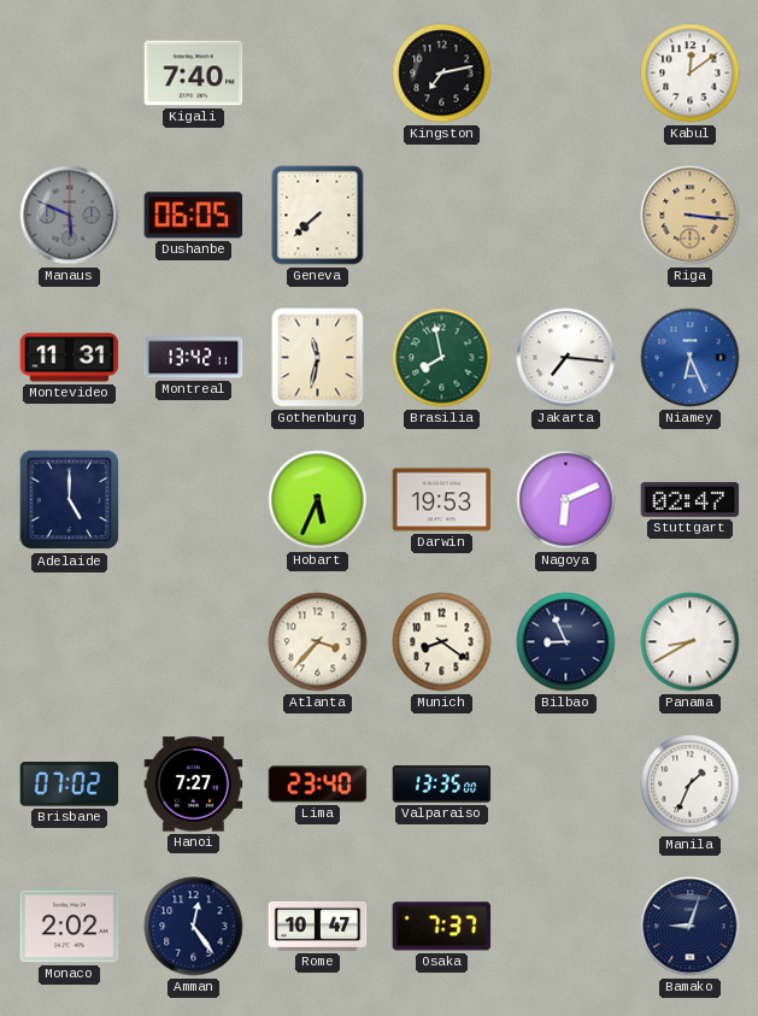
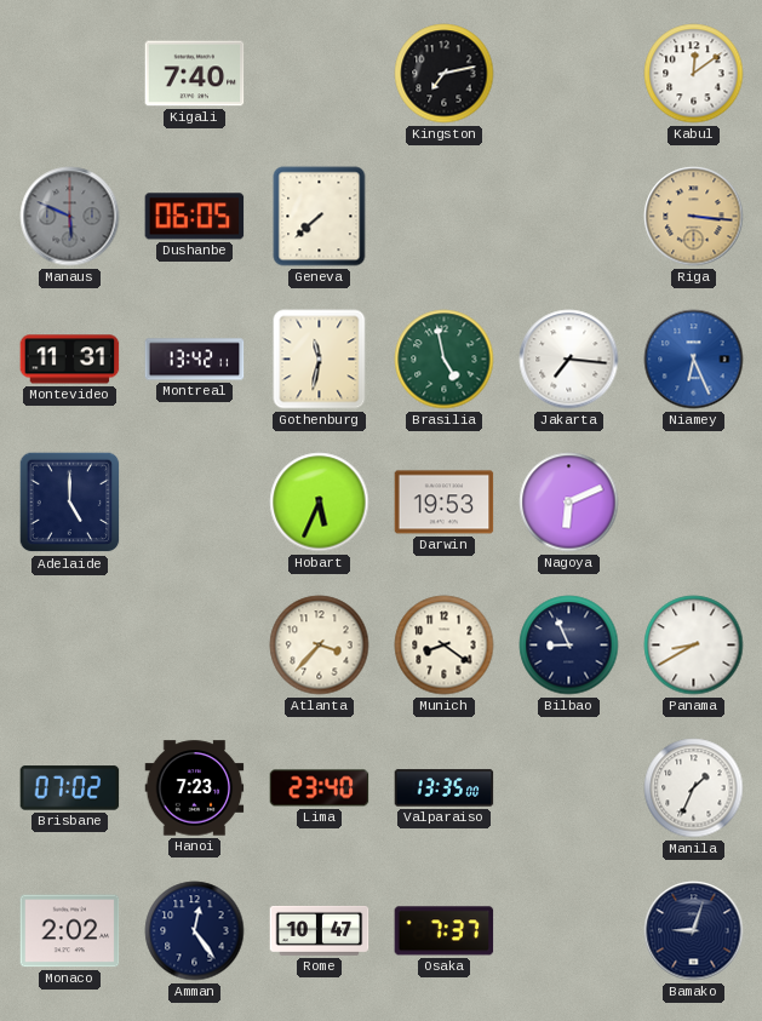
Brasilia: 7:58 -> 4:58 (445, 360)
Stuttgart: 02:47 -> none (691, 499)
Hanoi: 7:27 -> 7:23 (195, 788)
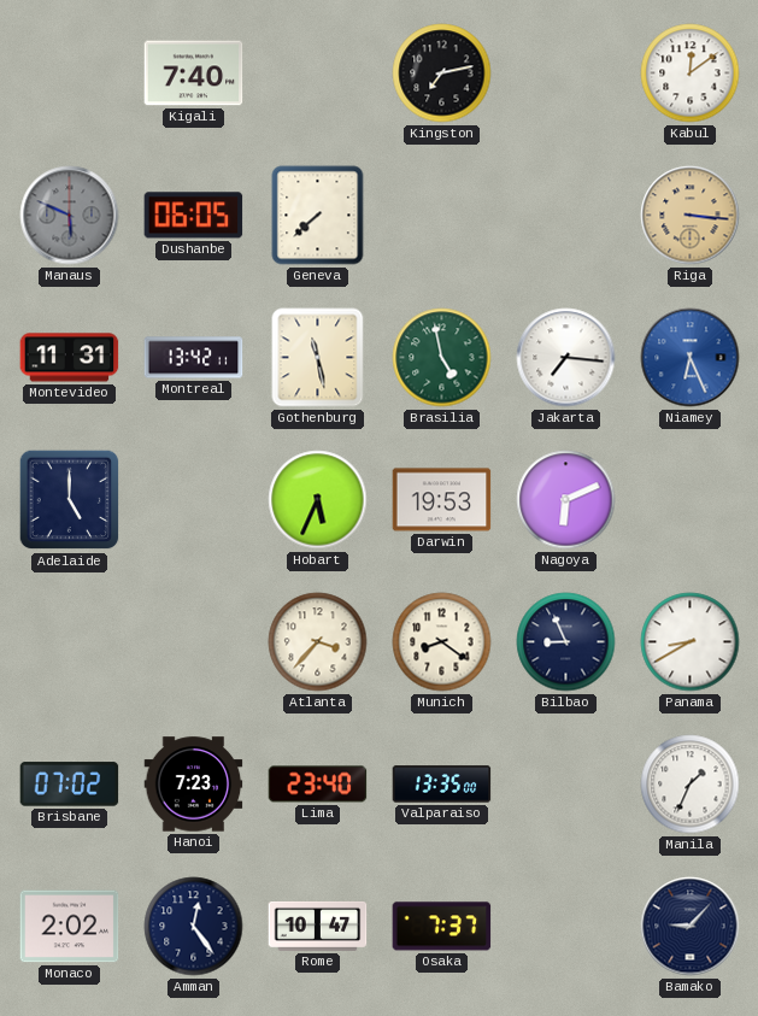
Gothenburg: 11:32 -> 11:28 (318, 358)
Bamako: 9:03 -> 9:07 (691, 927)
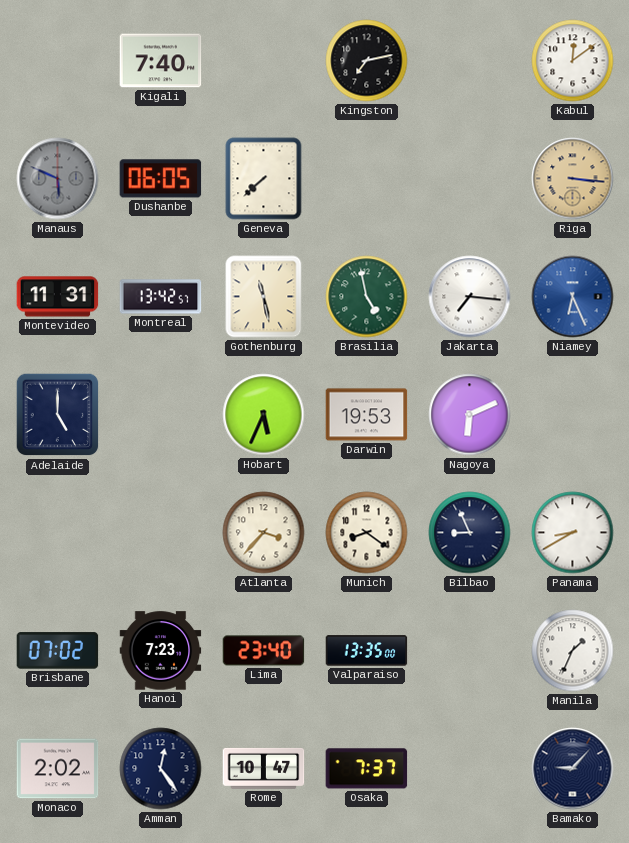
Montreal: 13:42:11 -> 13:42:57 (161, 297)
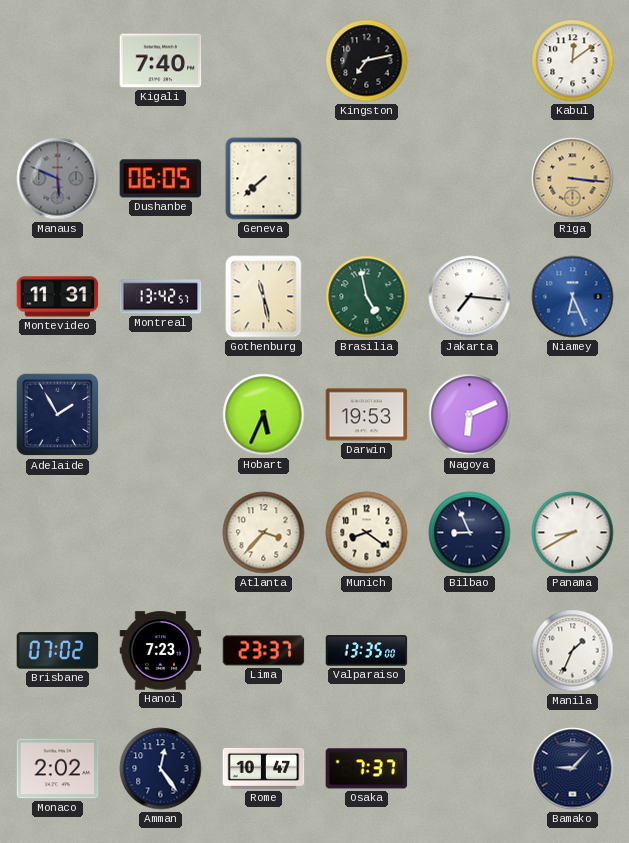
Adelaide: 5:00 -> 1:55 (58, 415)
Lima: 23:40 -> 23:37 (264, 651)
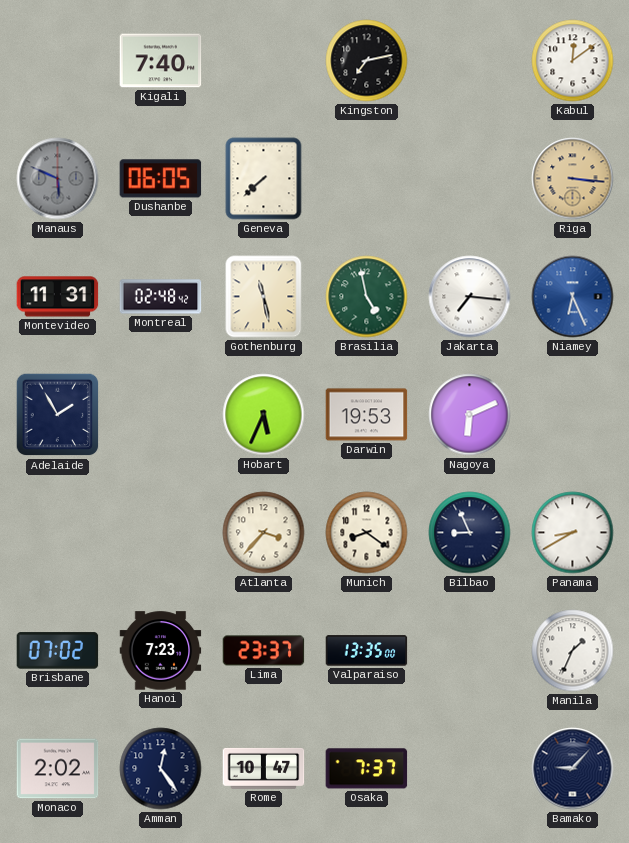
Montreal: 13:42 -> 02:48 (161, 297)
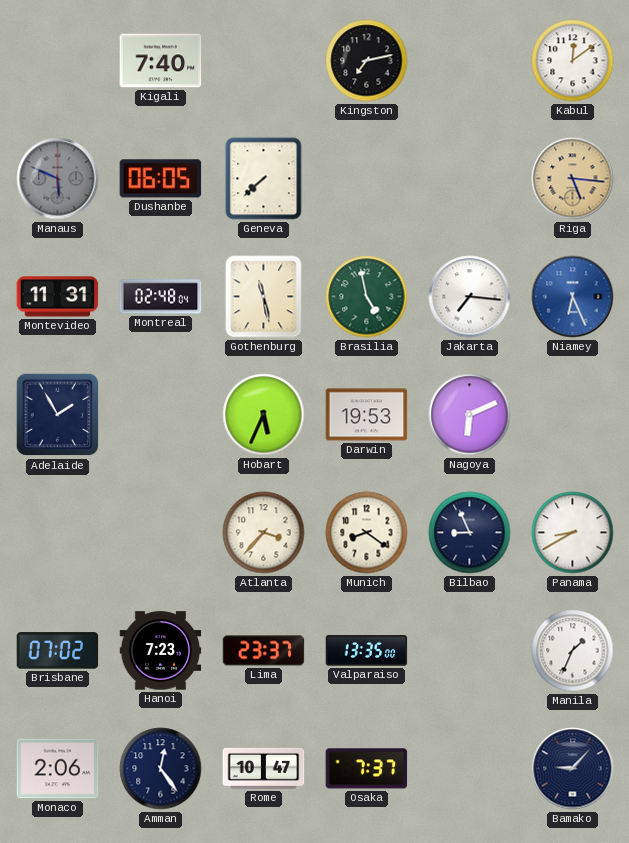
Riga: 3:16 -> 5:16 (573, 179)
Montreal: 02:48:42 -> 02:48:04 (161, 297)
Monaco: 2:02 -> 2:06 (58, 769)
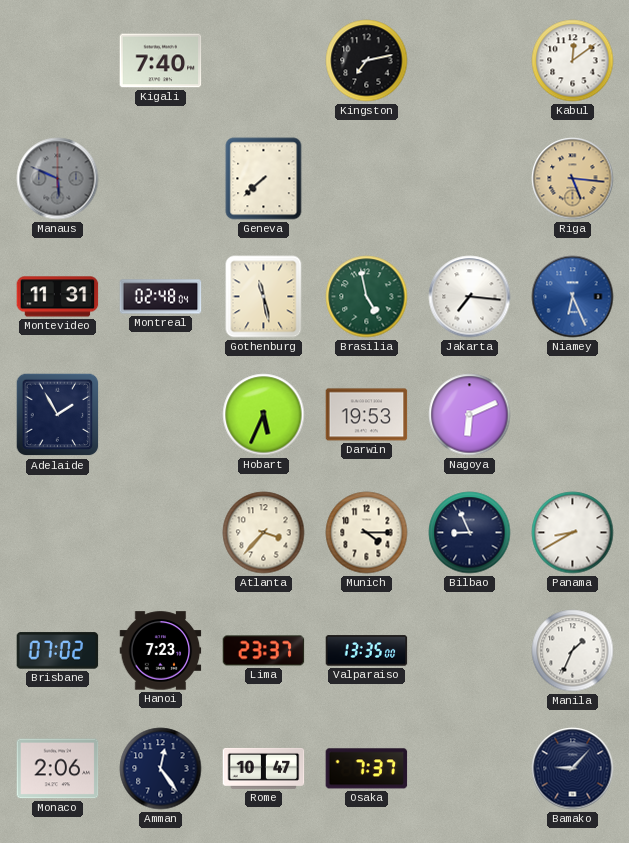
Dushanbe: 06:05 -> none (161, 179)
Munich: 8:21 -> 4:15 (367, 533)
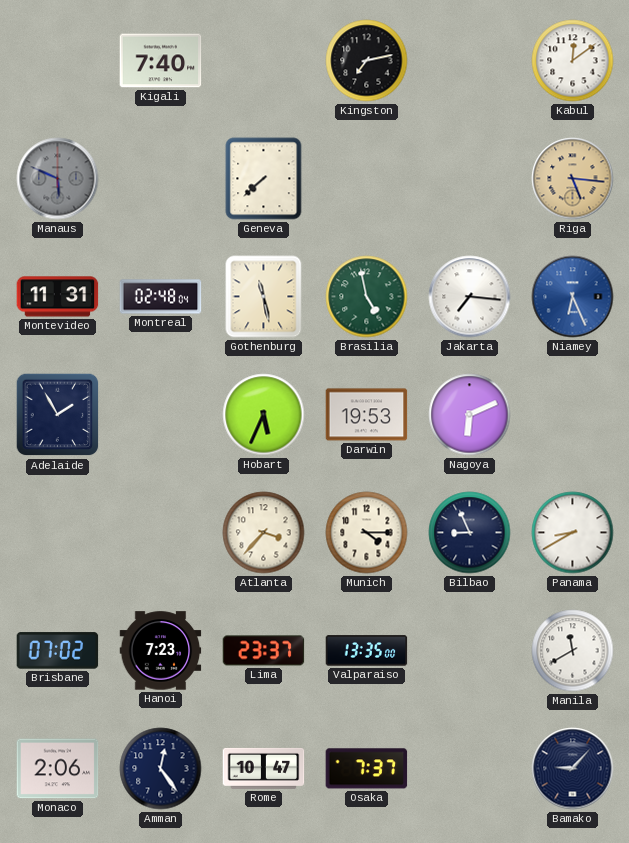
Manila: 1:34 -> 11:40 (573, 651)
